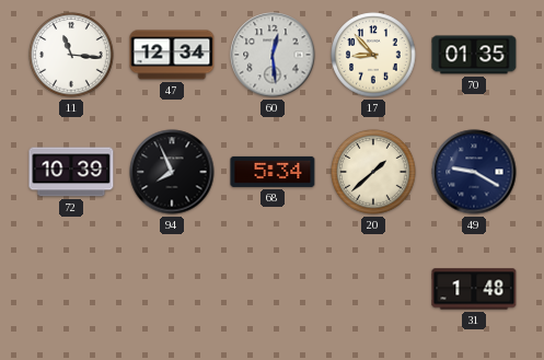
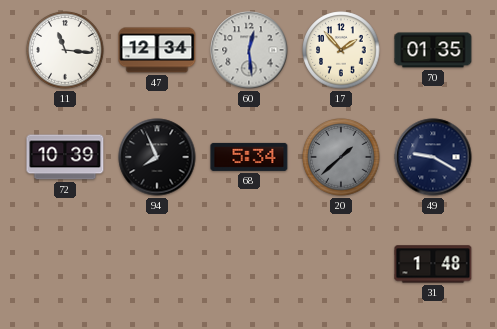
17: 8:53 -> 1:53 (341, 50)
20 dial: cream -> grey (341, 157)
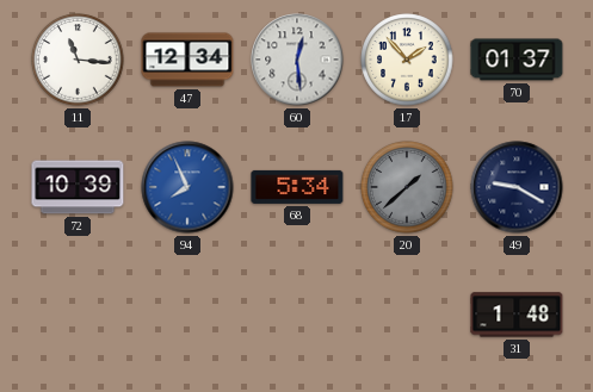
70: 01:35 -> 01:37 (517, 60)
94 dial: black -> blue (187, 187)
